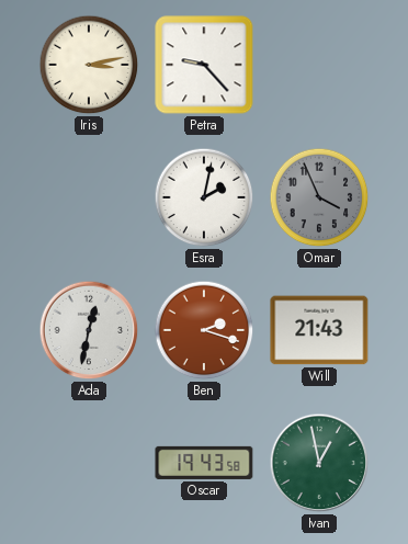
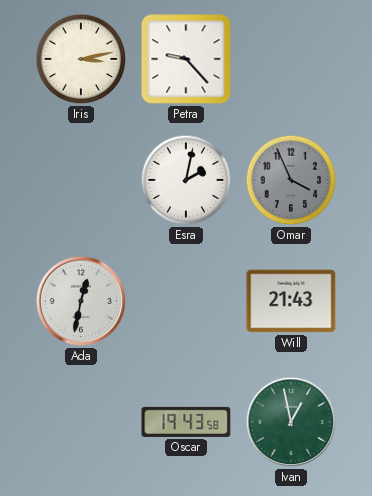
Ben: 2:18 -> none (204, 330)
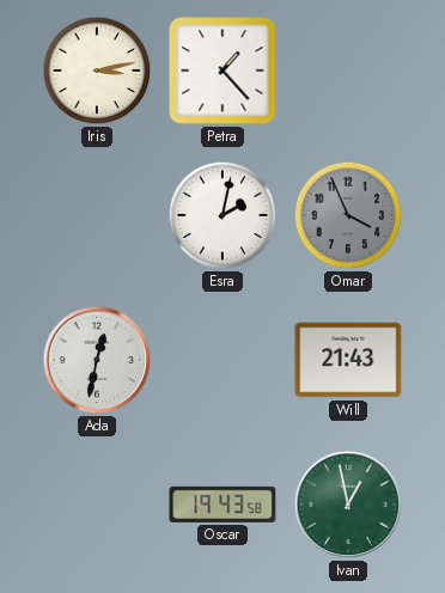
Petra: 9:23 -> 1:23 (222, 71)
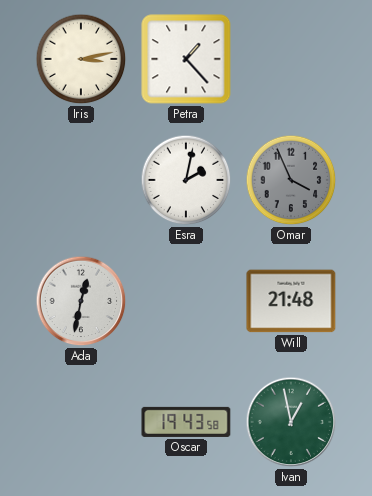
Will: 21:43 -> 21:48 (291, 301)
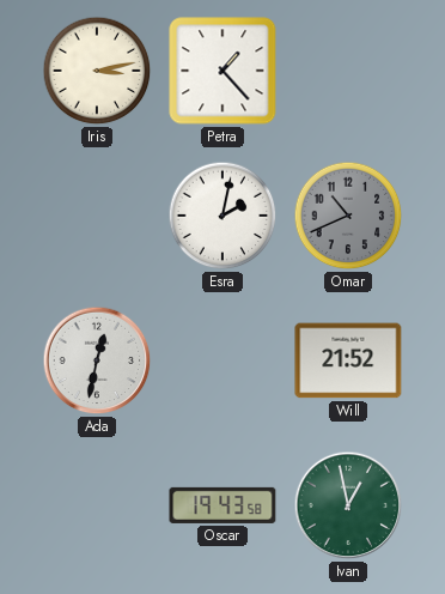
Omar: 3:56 -> 10:41 (348, 216)
Will: 21:48 -> 21:52 (348, 360)
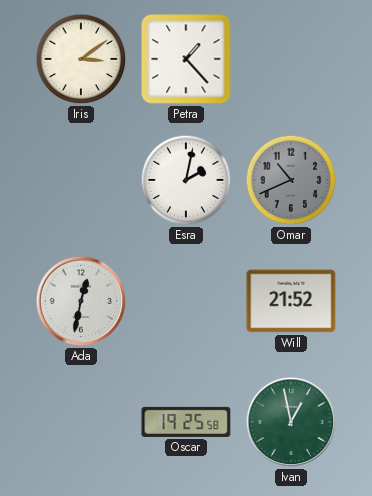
Iris: 3:13 -> 3:09 (81, 59)
Oscar: 19:43 -> 19:25 (186, 422)
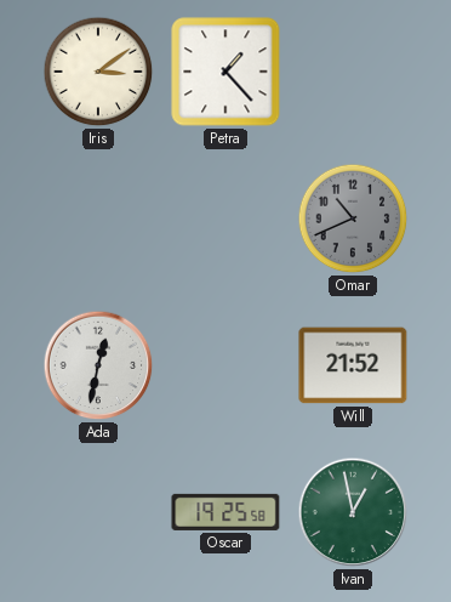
Esra: 2:02 -> none (186, 180)
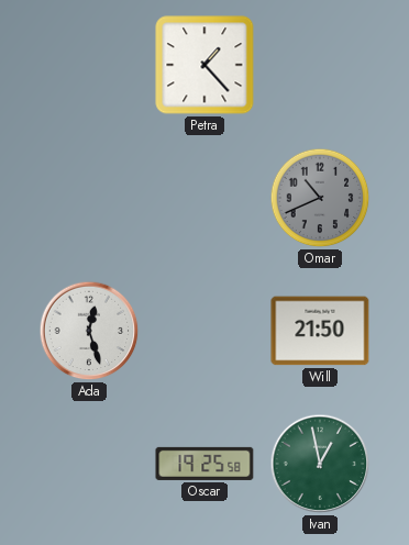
Iris: 3:09 -> none (98, 72)
Ada: 12:32 -> 12:27 (89, 331)
Will: 21:52 -> 21:50 (320, 331)
